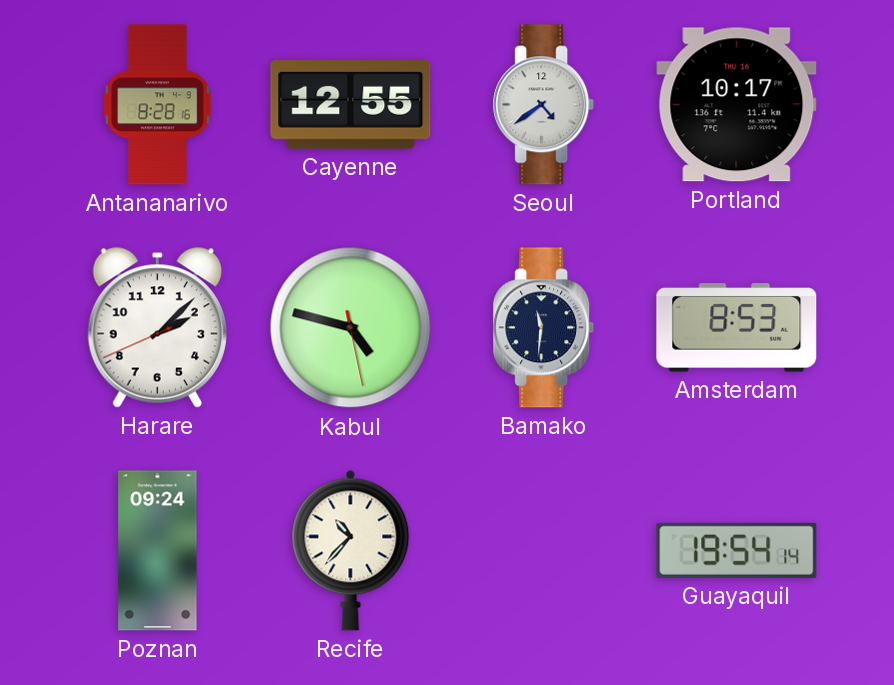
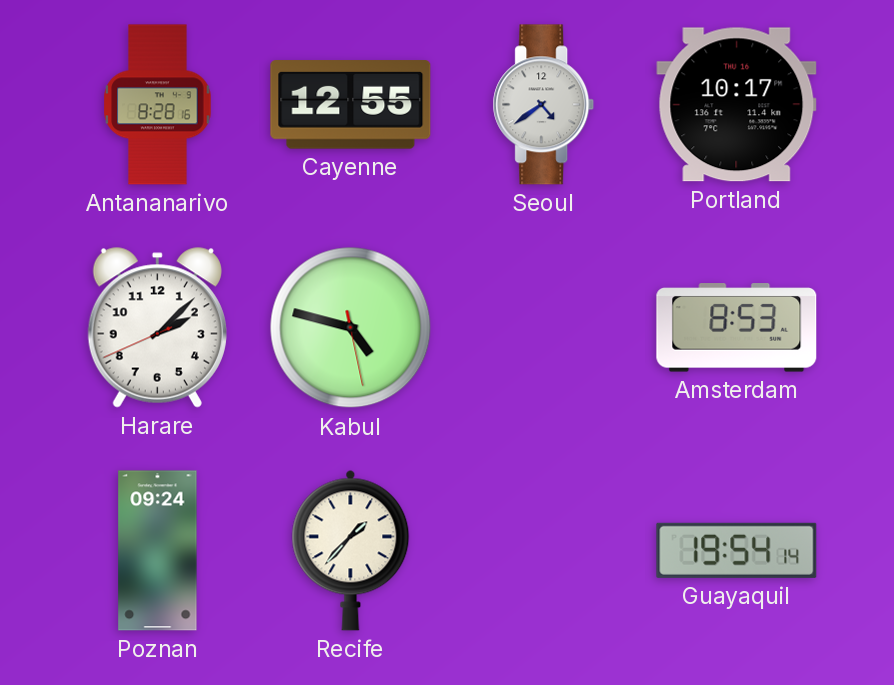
Bamako: 11:31 -> none (544, 328)
Recife: 10:37 -> 1:37 (351, 550)
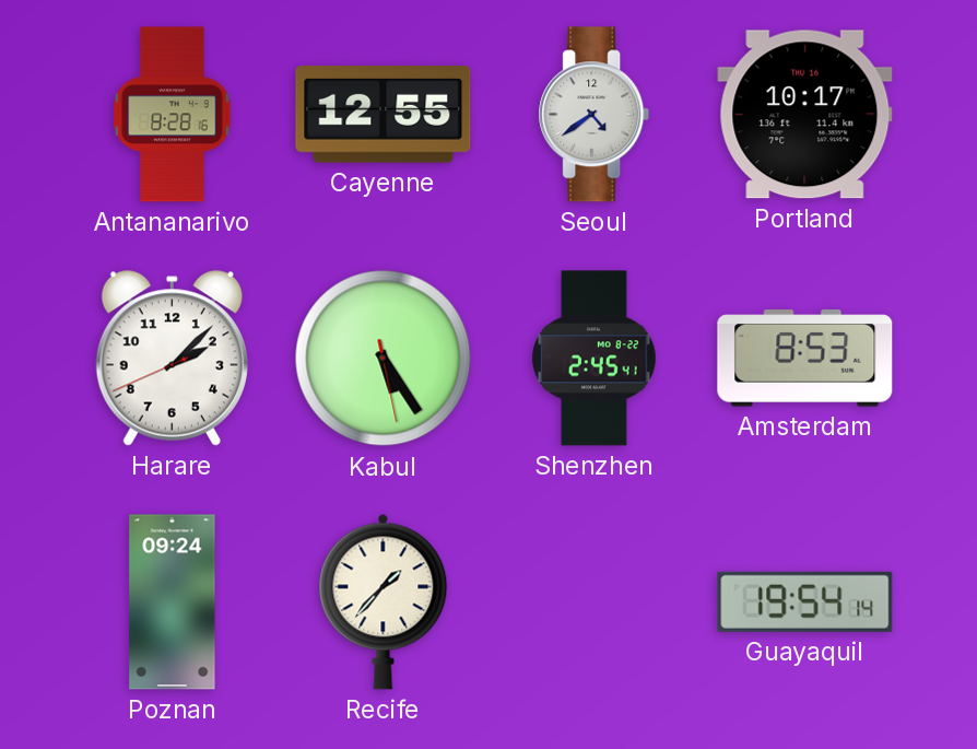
Kabul: 4:47 -> 5:24 (384, 359)
Shenzhen: none -> 2:45 (595, 359)
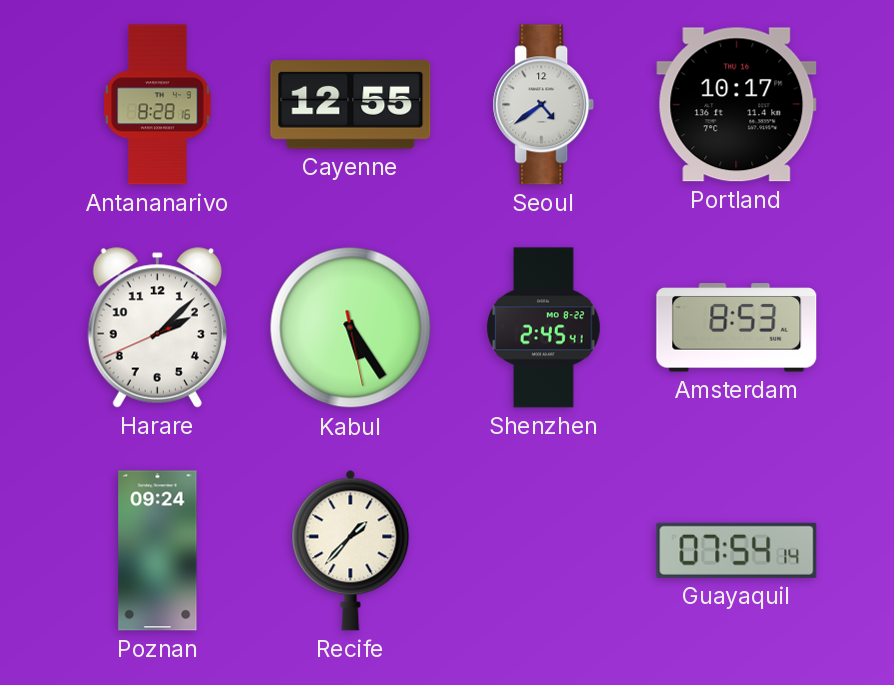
Guayaquil: 19:54 -> 07:54 (737, 550)
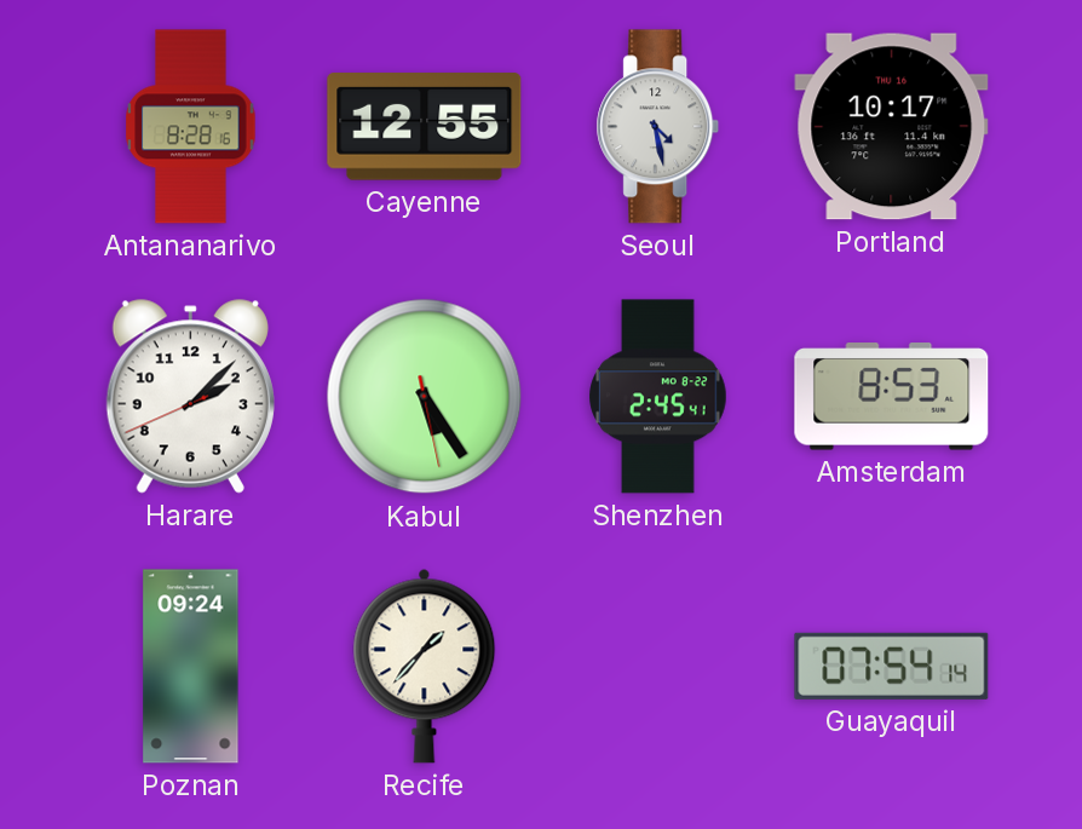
Seoul: 4:39 -> 4:28 (658, 127)
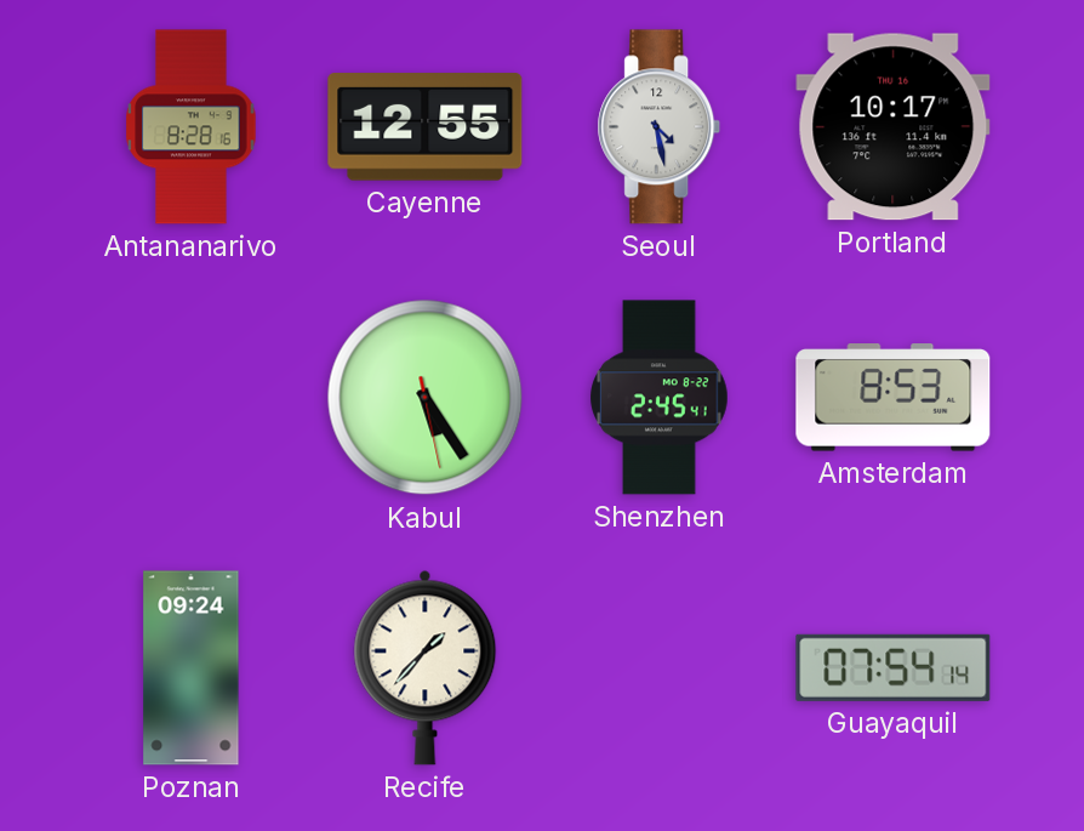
Harare: 2:07 -> none (190, 397)
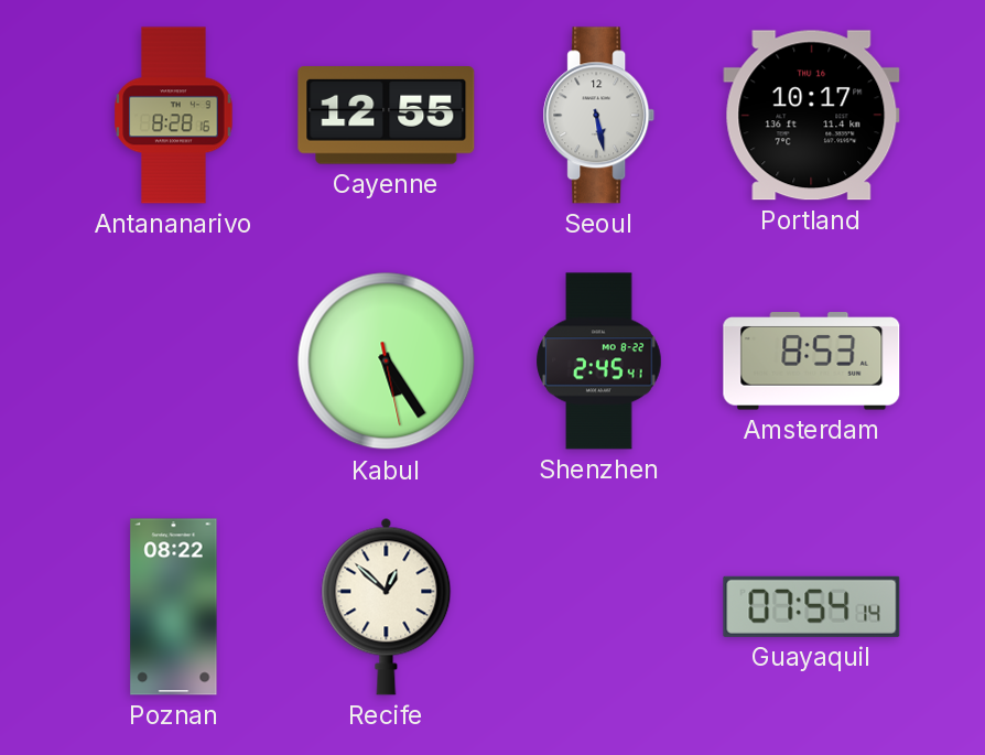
Seoul: 4:28 -> 5:28 (599, 116)
Poznan: 09:24 -> 08:22 (174, 607)
Recife: 1:37 -> 12:52 (387, 606)
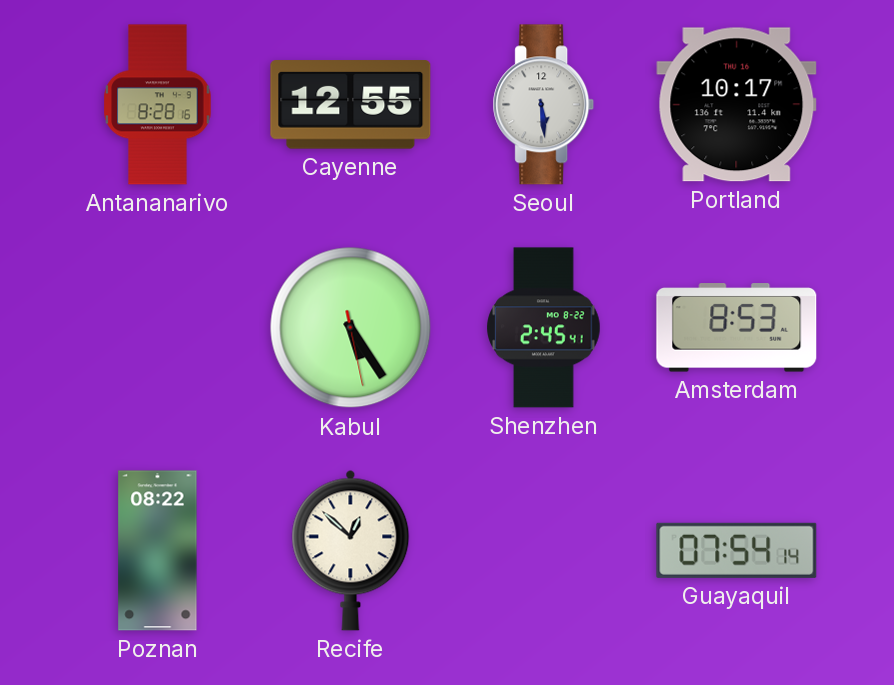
Seoul: 5:28 -> 5:29 (544, 105)
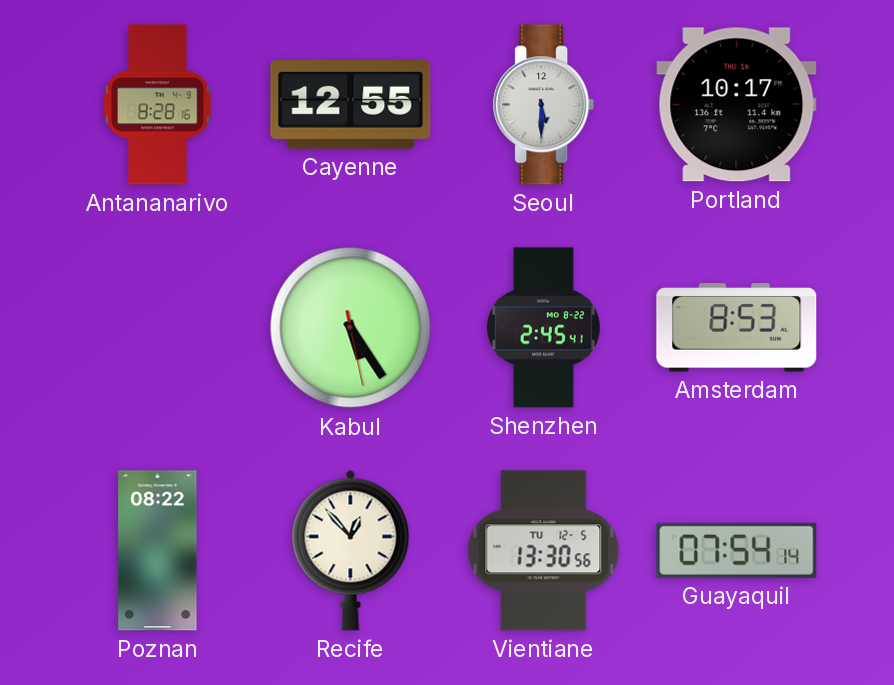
Seoul: 5:29 -> 5:30 (544, 105)
Recife: 12:52 -> 12:53 (351, 550)
Vientiane: none -> 13:30 (544, 551)
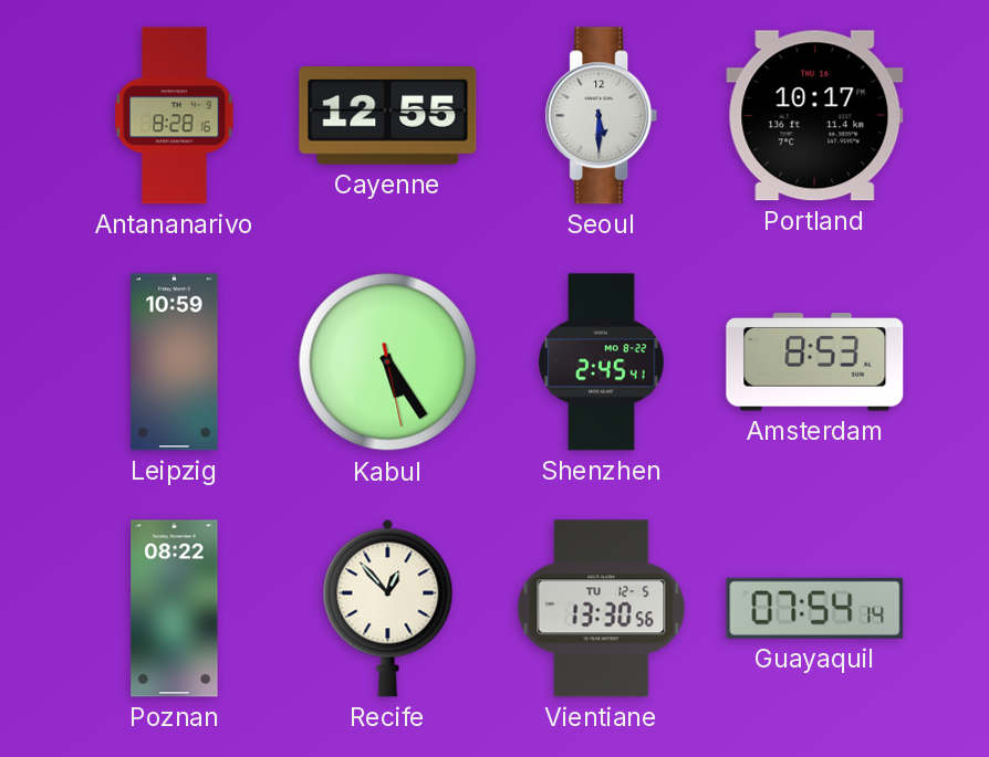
Leipzig: none -> 10:59 (175, 362)
